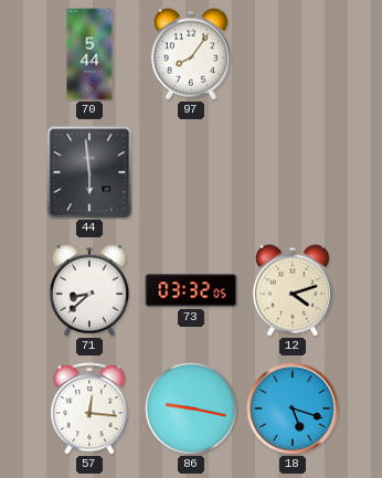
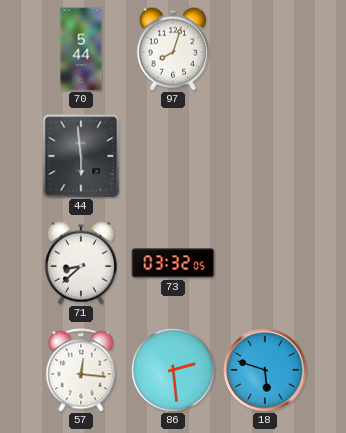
97: 8:06 -> 8:03 (173, 49)
12: 4:12 -> none (293, 290)
86: 9:17 -> 2:29 (173, 370)
18: 5:18 -> 5:48 (265, 370)
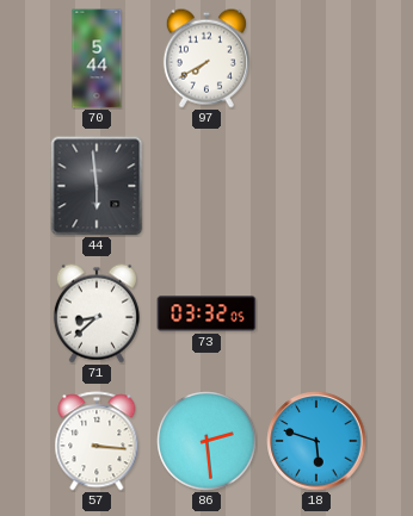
97: 8:03 -> 7:40 (207, 58)
57: 12:16 -> 3:16 (97, 441)
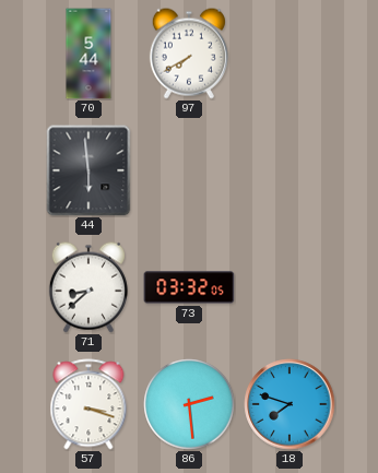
57: 3:16 -> 3:18 (88, 404)
18: 5:48 -> 7:48 (290, 404)
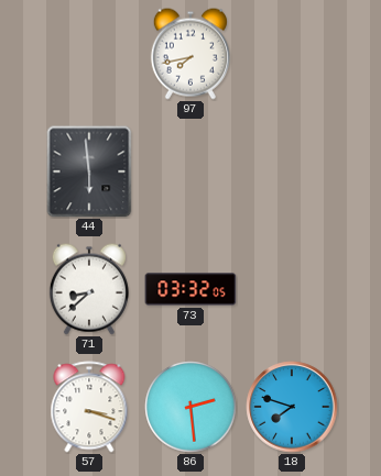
70: 5:44 -> none (88, 54)
97: 7:40 -> 7:43 (190, 54)
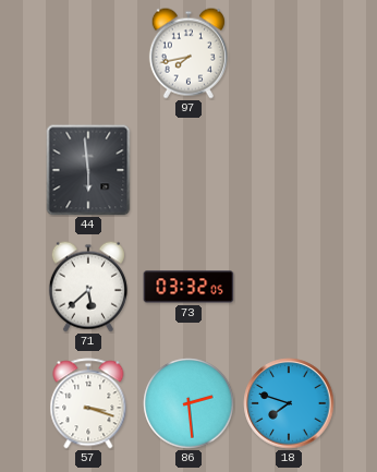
71: 8:38 -> 5:38 (88, 287)
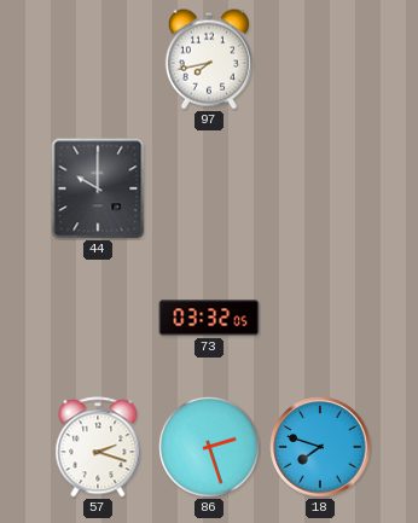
44: 5:59 -> 10:00 (98, 188)
71: 5:38 -> none (88, 287)
57: 3:18 -> 2:18 (98, 447)
86: 2:29 -> 2:27 (209, 447)
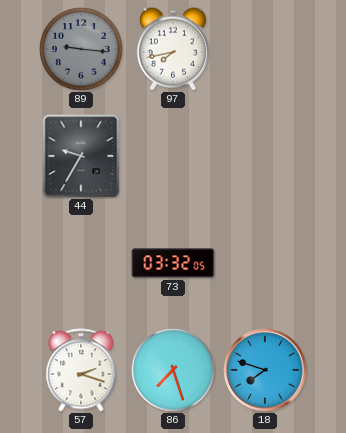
89: none -> 9:16 (81, 49)
44: 10:00 -> 9:35 (81, 156)
86: 2:27 -> 7:27 (173, 370)
